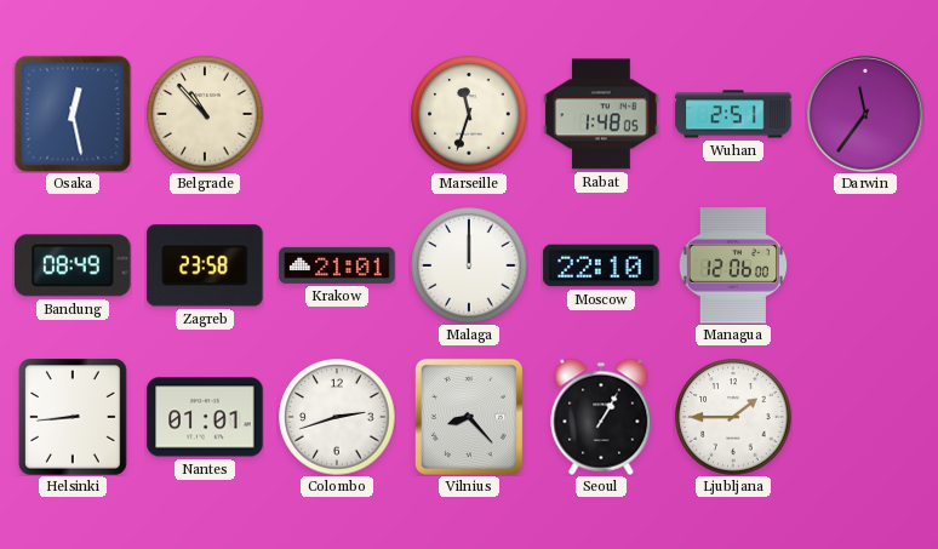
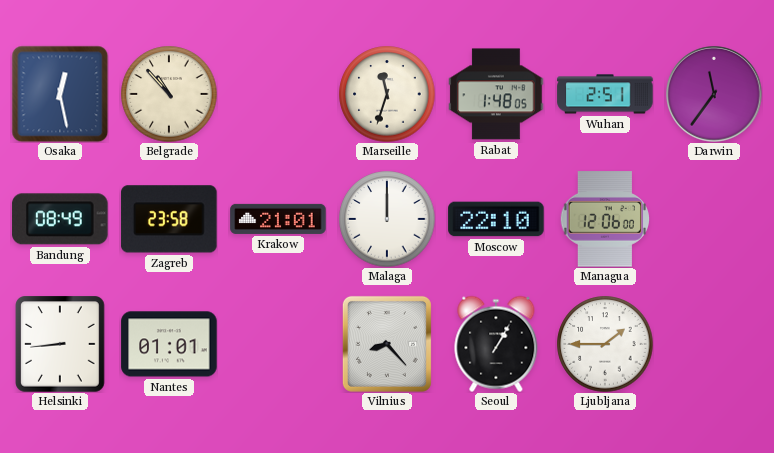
Colombo: 2:42 -> none (337, 417)
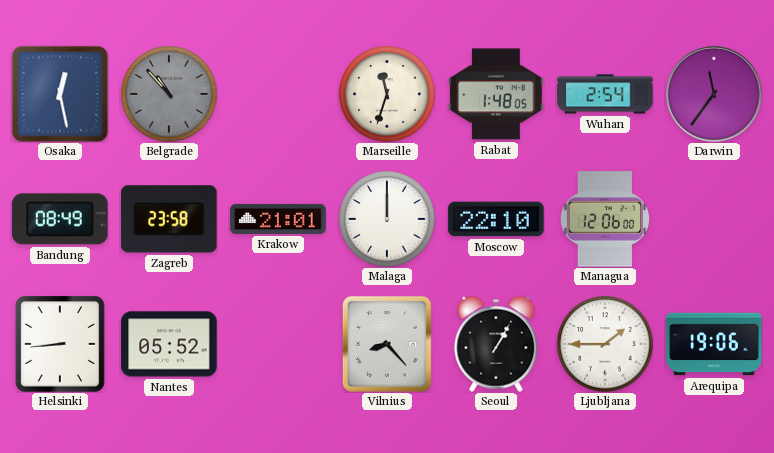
Belgrade dial: cream -> grey (169, 94)
Wuhan: 2:51 -> 2:54 (605, 94)
Nantes: 01:01 -> 05:52 (169, 344)
Arequipa: none -> 19:06 (714, 344)
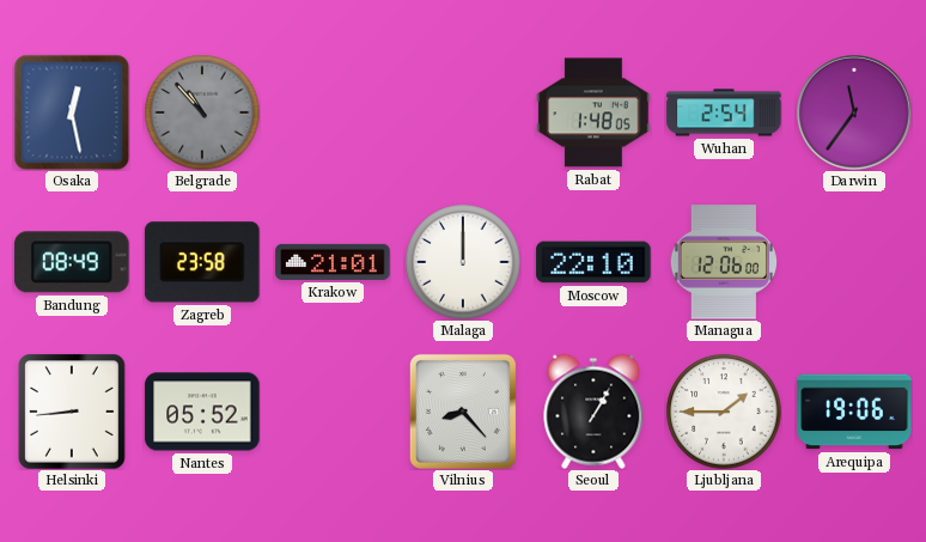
Marseille: 11:33 -> none (387, 94)
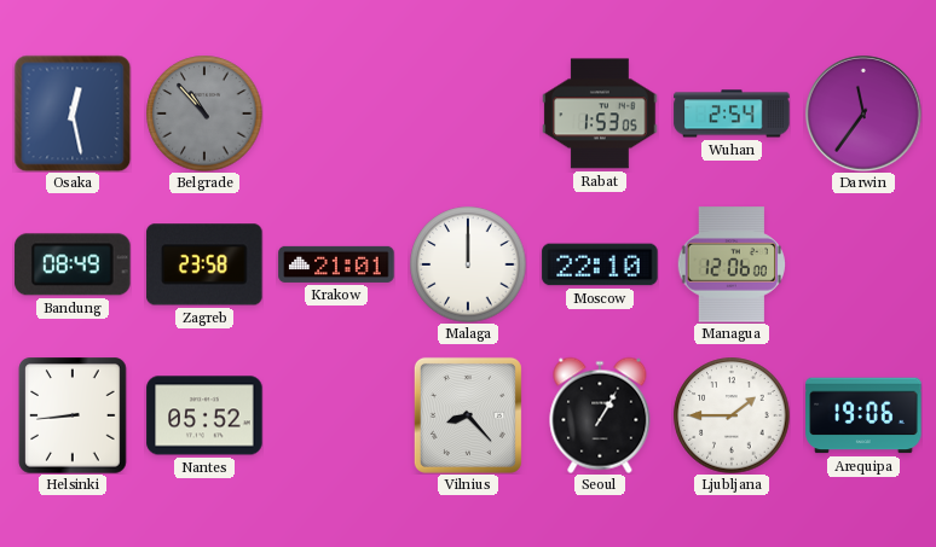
Rabat: 1:48 -> 1:53 (600, 114)
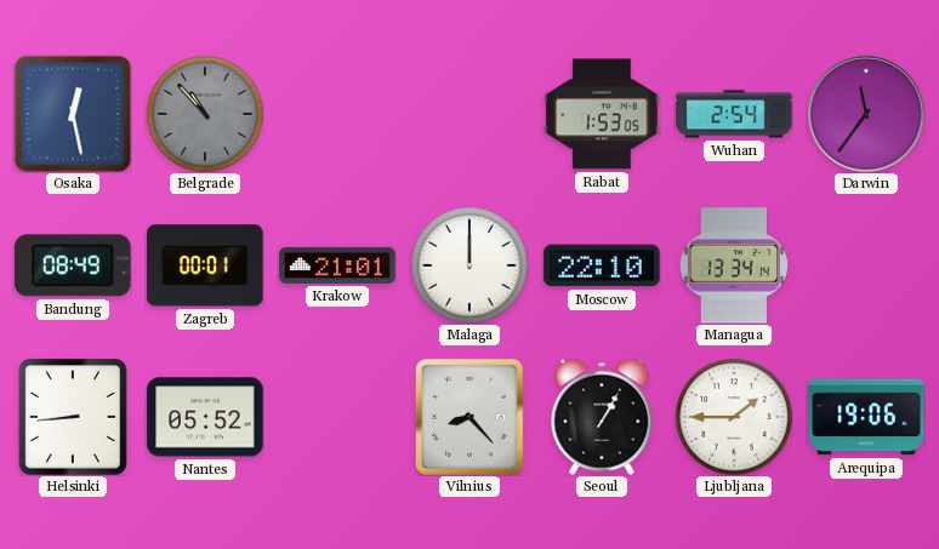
Zagreb: 23:58 -> 00:01 (205, 265)
Managua: 12:06 -> 13:34 (733, 265)
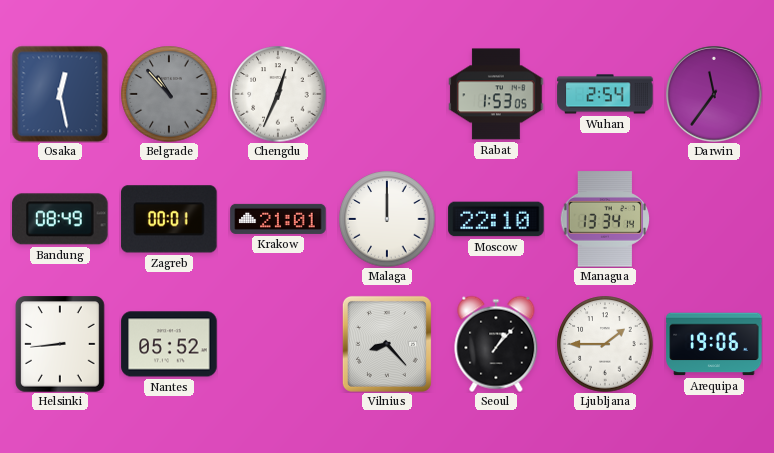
Chengdu: none -> 12:34 (278, 94)
Seoul: 1:05 -> 1:07 (496, 344)
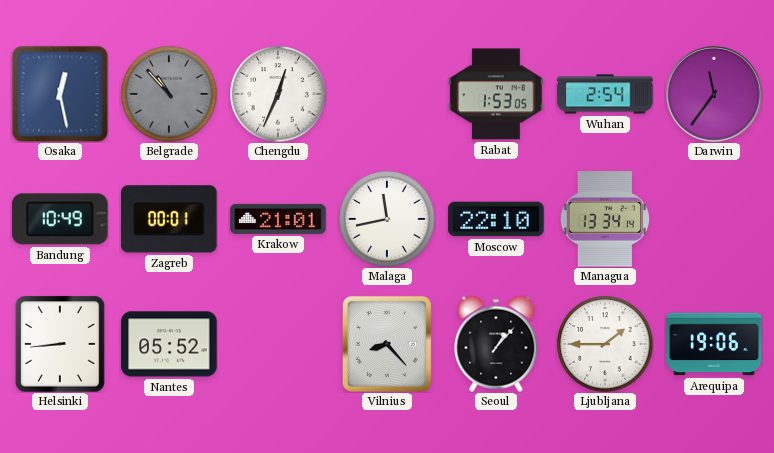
Bandung: 08:49 -> 10:49 (60, 219)
Malaga: 12:00 -> 11:43 (387, 219)
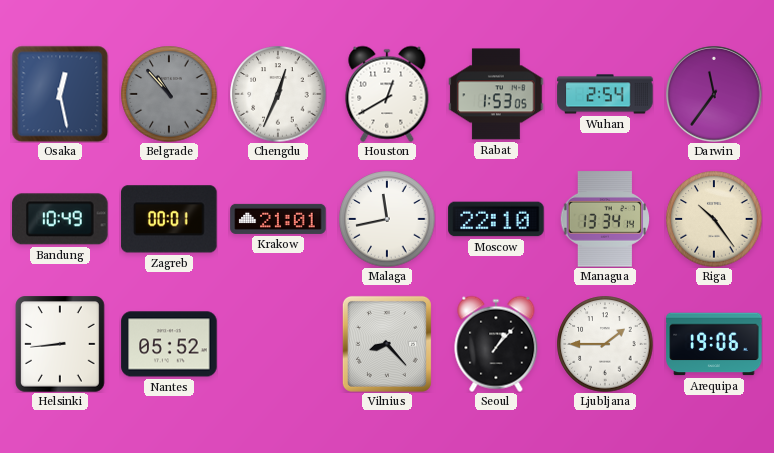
Houston: none -> 12:40 (387, 94)
Riga: none -> 10:24 (714, 219)
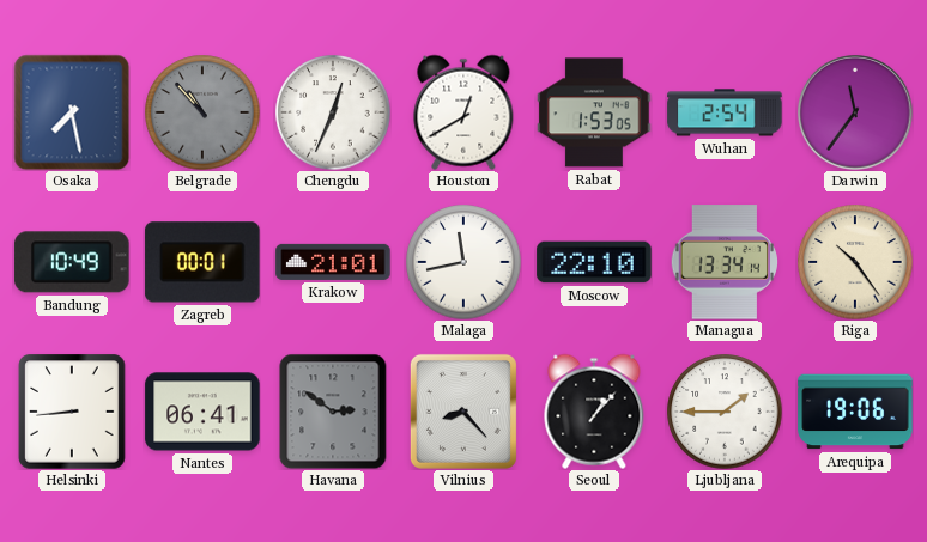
Osaka: 12:28 -> 7:28 (72, 112)
Nantes: 05:52 -> 06:41 (202, 412)
Havana: none -> 2:51 (333, 412)
